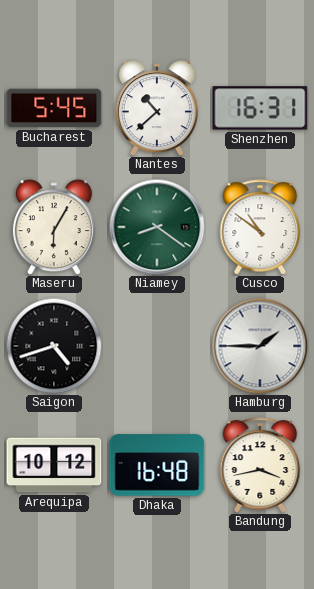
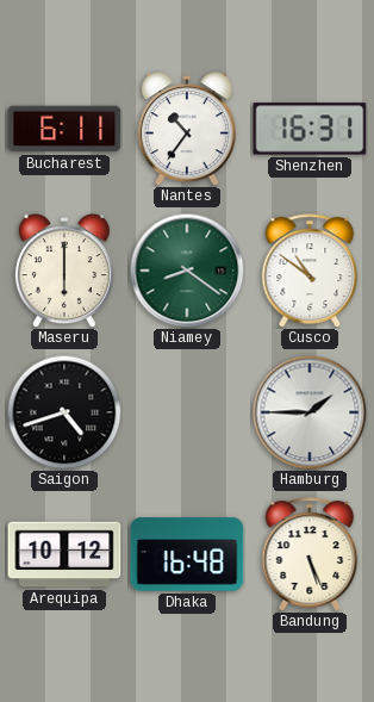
Bucharest: 5:45 -> 6:11 (64, 129)
Nantes: 10:38 -> 10:36 (187, 129)
Maseru: 6:05 -> 6:00 (64, 271)
Bandung: 3:43 -> 5:26 (310, 554)
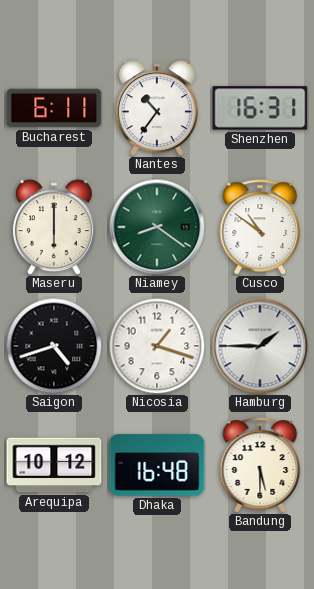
Nicosia: none -> 1:18 (157, 346)
Bandung: 5:26 -> 5:30 (260, 465)
